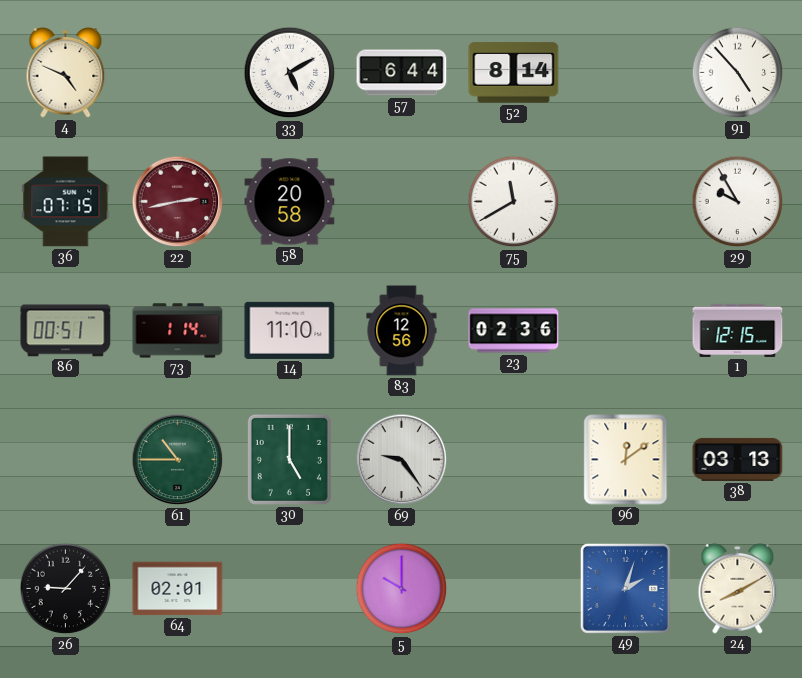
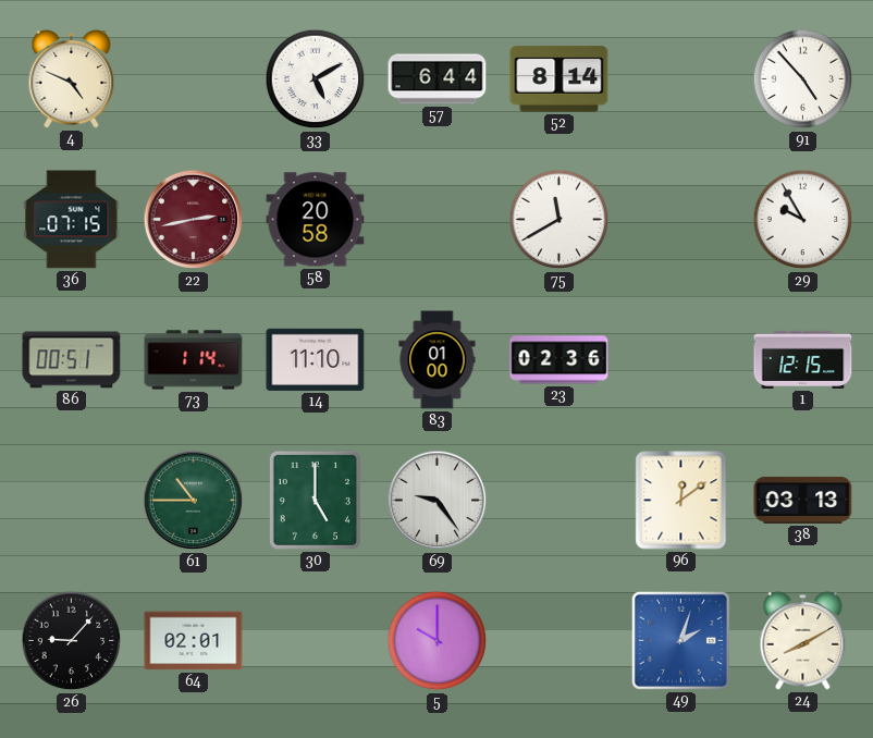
83: 12:56 -> 01:00 (438, 360)
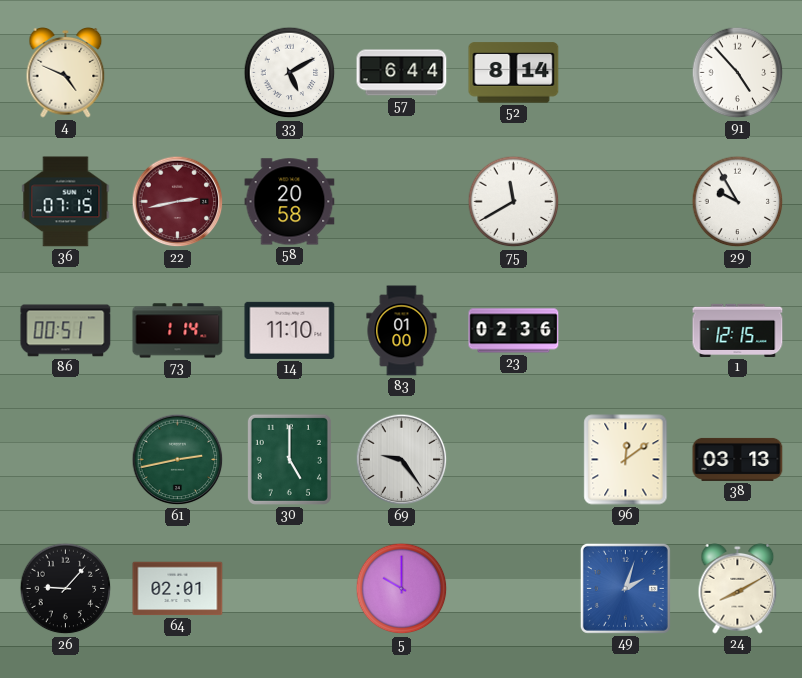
61: 10:45 -> 2:43 (178, 460)
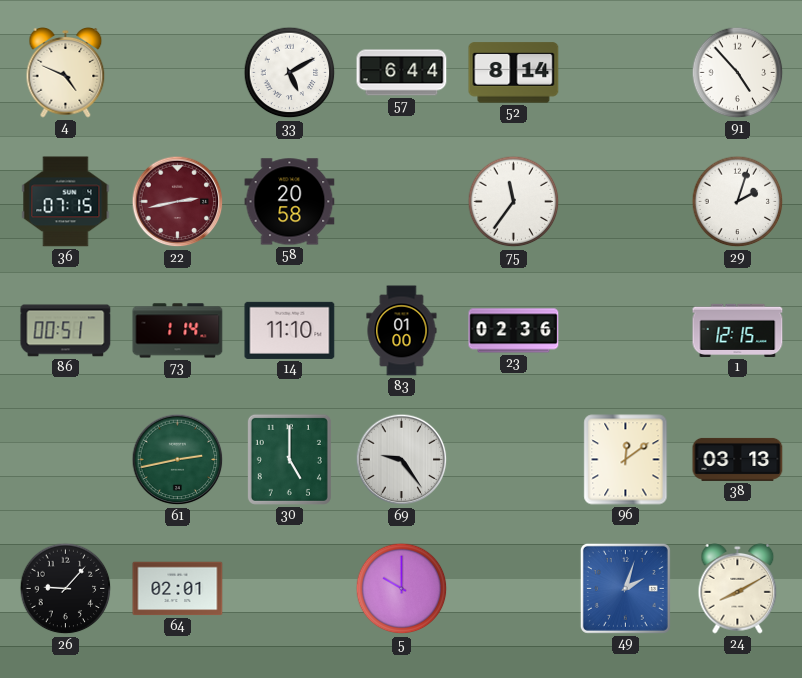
75: 11:40 -> 11:36 (514, 202)
29: 9:55 -> 2:03 (738, 202)
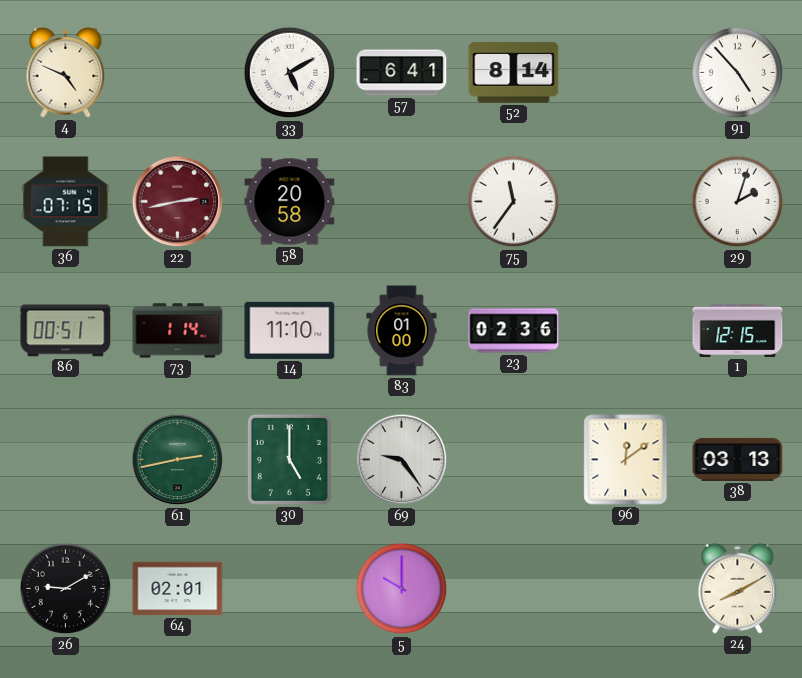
57: 6:44 -> 6:41 (402, 73)
26: 9:07 -> 9:10 (66, 589)
49: 2:03 -> none (625, 588)
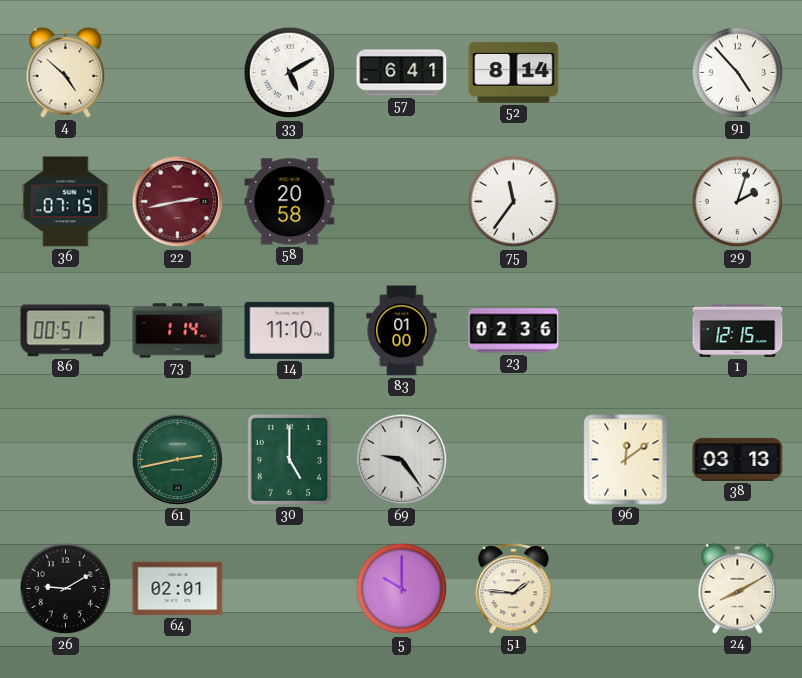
4: 4:49 -> 4:52 (66, 73)
51: none -> 1:46 (514, 589)
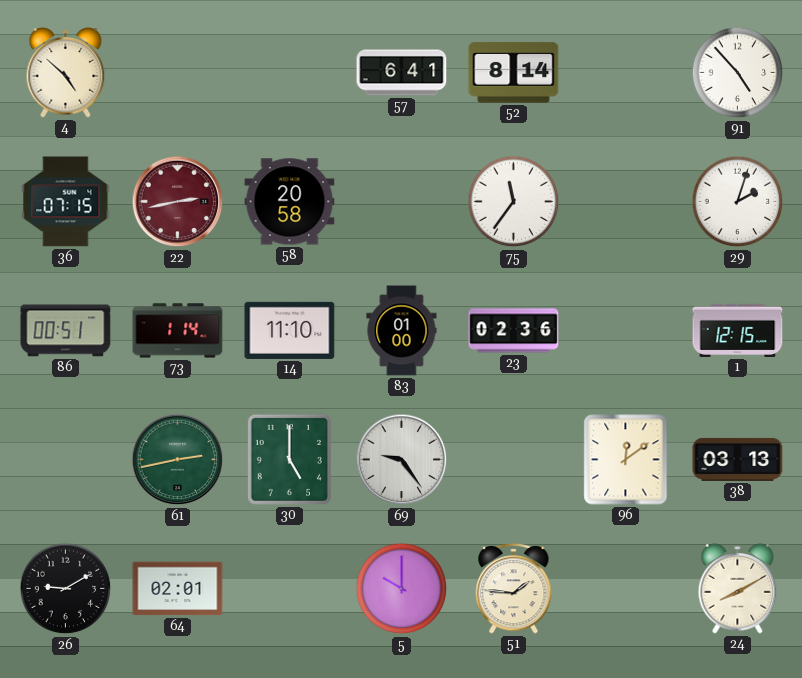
33: 5:10 -> none (290, 73)
